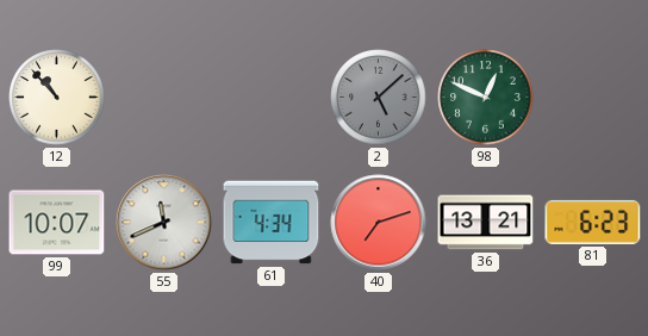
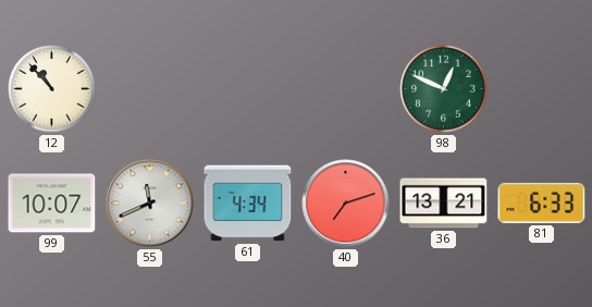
2: 5:08 -> none (379, 98)
81: 6:23 -> 6:33 (542, 202)
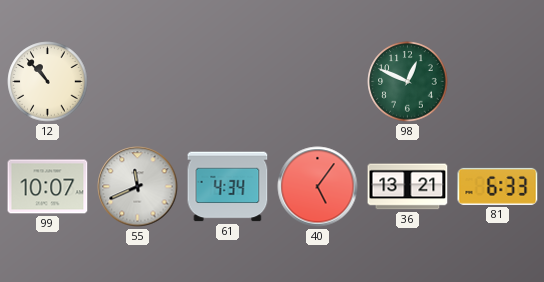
40: 7:12 -> 5:06 (318, 187)
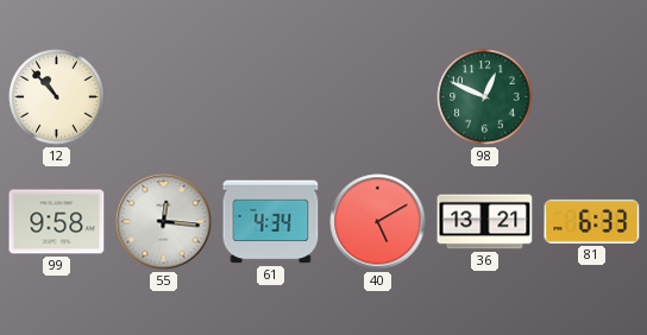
99: 10:07 -> 9:58 (57, 222)
55: 11:41 -> 12:16 (164, 222)
40: 5:06 -> 5:10 (378, 222)
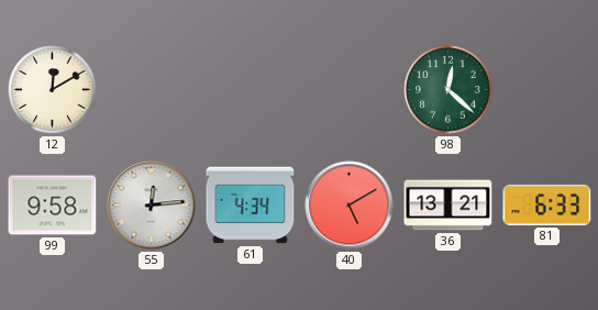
12: 10:53 -> 12:10 (53, 90)
98: 12:49 -> 12:22 (449, 90)
55: 12:16 -> 12:14 (152, 206)
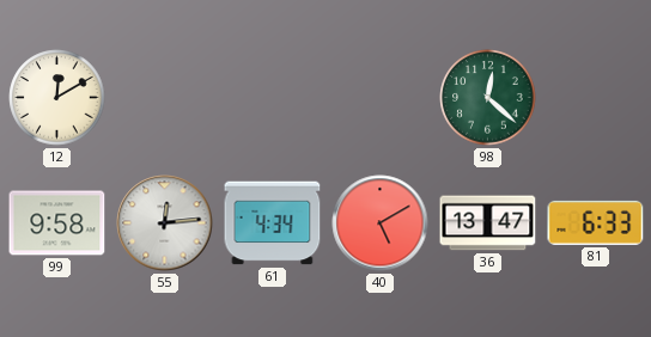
36: 13:21 -> 13:47 (488, 223)
